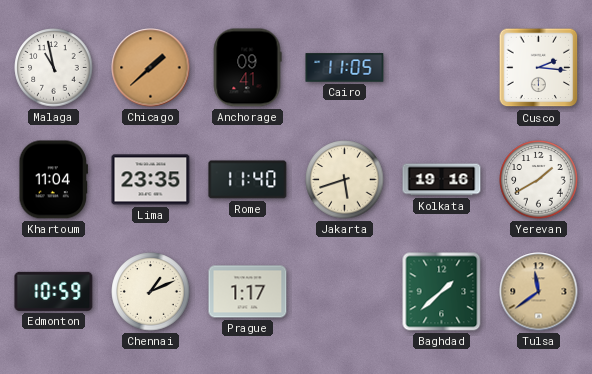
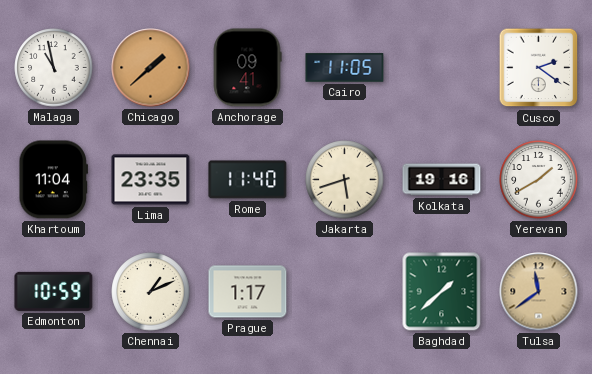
Cusco: 2:16 -> 2:21 (539, 68)
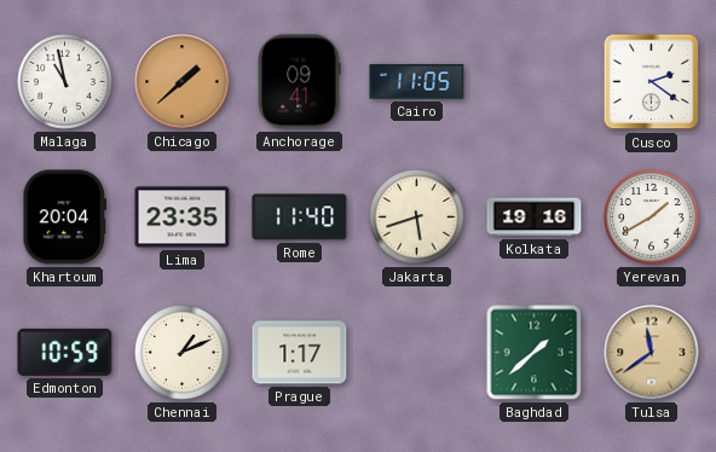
Khartoum: 11:04 -> 20:04 (65, 218)
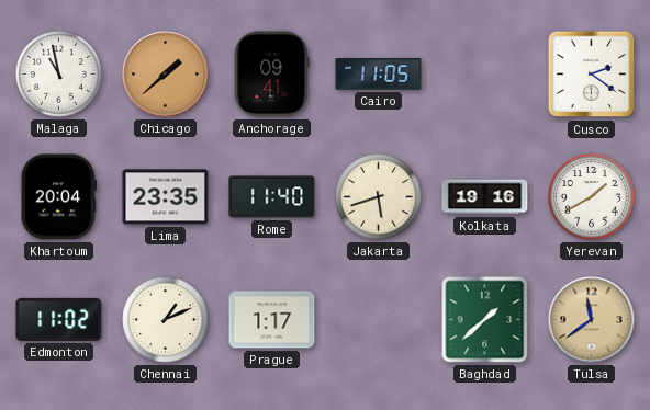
Edmonton: 10:59 -> 11:02 (59, 319)
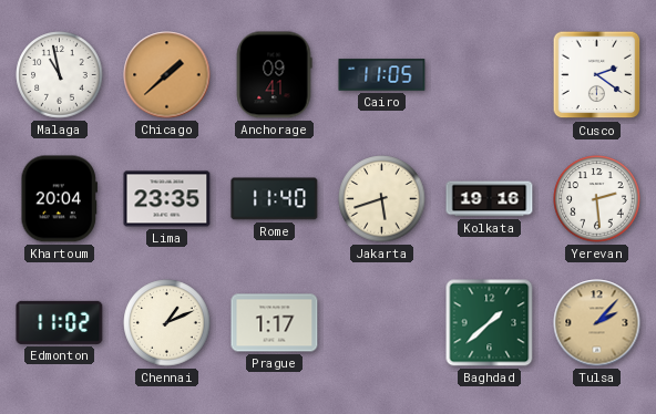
Yerevan: 1:40 -> 2:29 (597, 199)
Tulsa: 11:39 -> 2:07 (597, 323)
